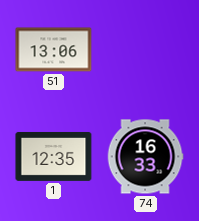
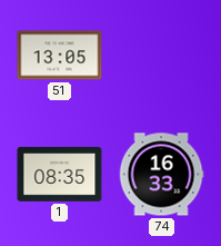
51: 13:06 -> 13:05 (60, 56)
1: 12:35 -> 08:35 (60, 174)
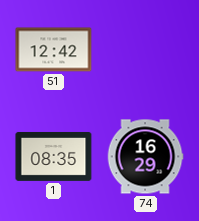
51: 13:05 -> 12:42 (54, 50)
74: 16:33 -> 16:29 (145, 157)
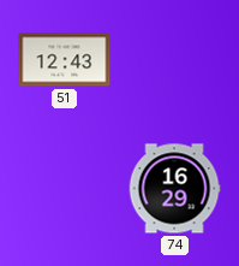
51: 12:42 -> 12:43 (65, 60)
1: 08:35 -> none (54, 156)
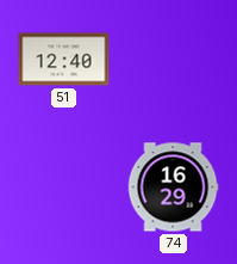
51: 12:43 -> 12:40 (64, 60)
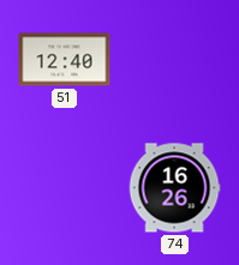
74: 16:29 -> 16:26 (174, 188)
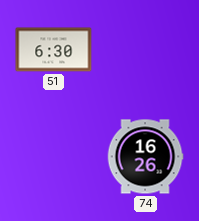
51: 12:40 -> 6:30 (54, 50)
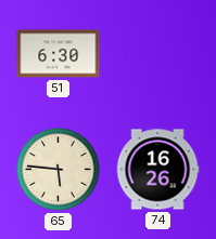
65: none -> 5:46 (59, 170)
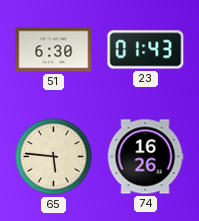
23: none -> 01:43 (146, 50)
